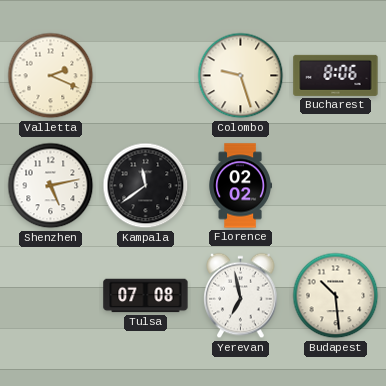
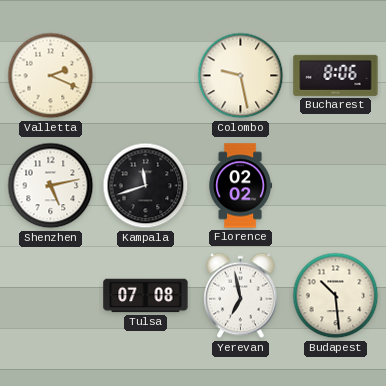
Colombo: 9:27 -> 9:28 (241, 76)
Kampala: 11:39 -> 11:42 (146, 186)
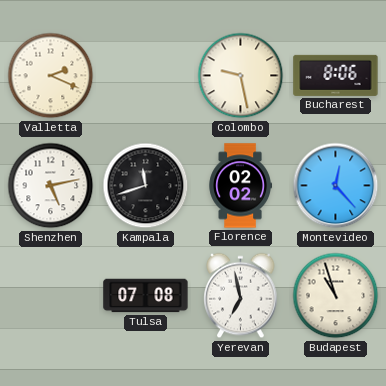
Montevideo: none -> 12:23 (336, 186)
Budapest: 10:29 -> 10:57 (336, 296)
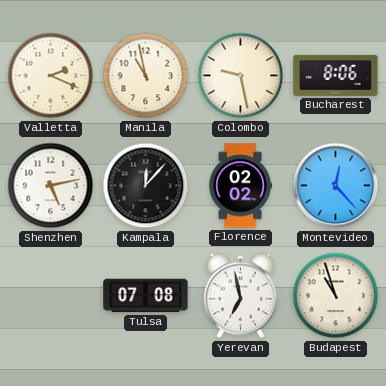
Manila: none -> 10:58 (146, 76)
Kampala: 11:42 -> 12:07 (146, 186)
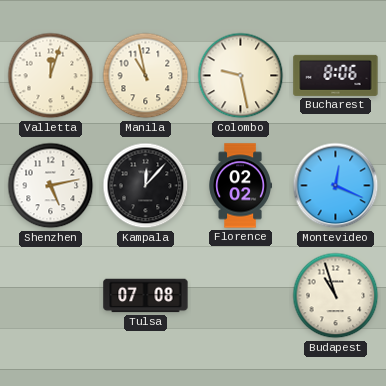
Valletta: 2:19 -> 12:03 (51, 76)
Montevideo: 12:23 -> 12:19 (336, 186)
Yerevan: 6:58 -> none (241, 296)
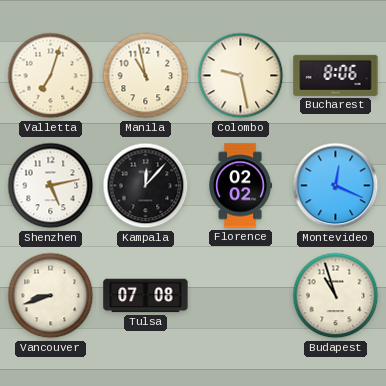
Valletta: 12:03 -> 7:03 (51, 76)
Vancouver: none -> 8:42 (51, 296)
